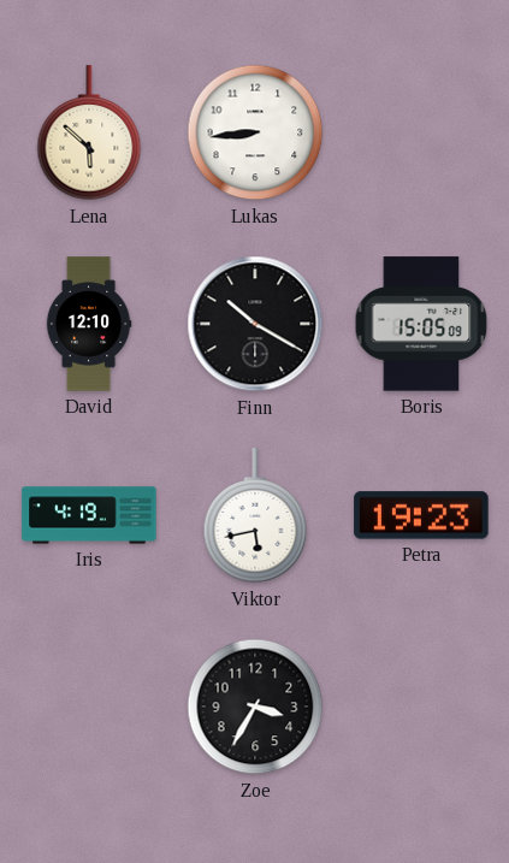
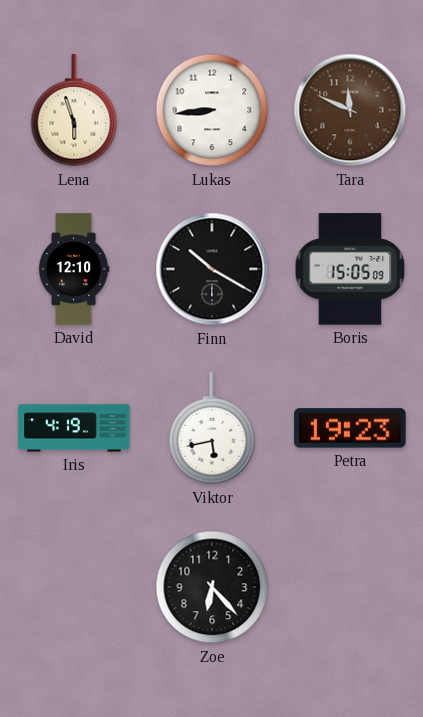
Lena: 5:52 -> 5:57 (74, 111)
Tara: none -> 11:49 (350, 110)
Zoe: 3:35 -> 6:23 (212, 587)
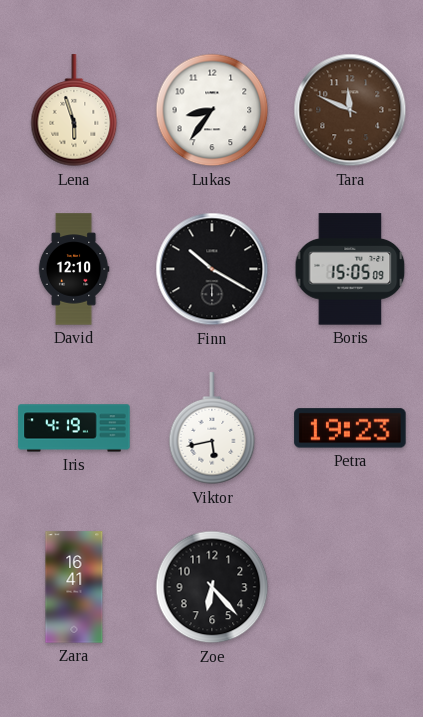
Lukas: 8:44 -> 8:36 (212, 110)
Zara: none -> 16:41 (74, 587)
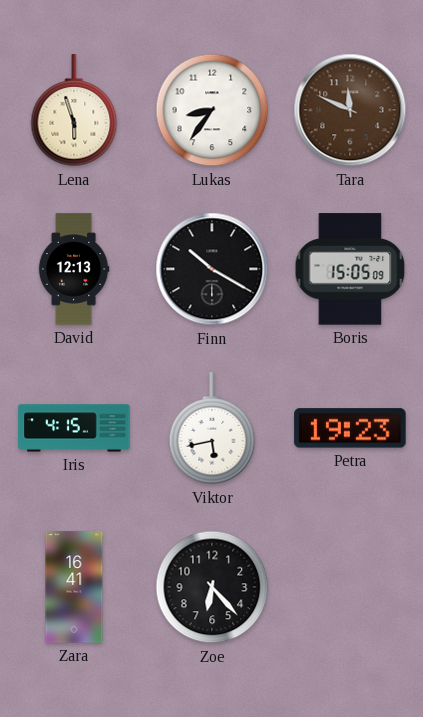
David: 12:10 -> 12:13 (74, 269)
Iris: 4:19 -> 4:15 (74, 428)
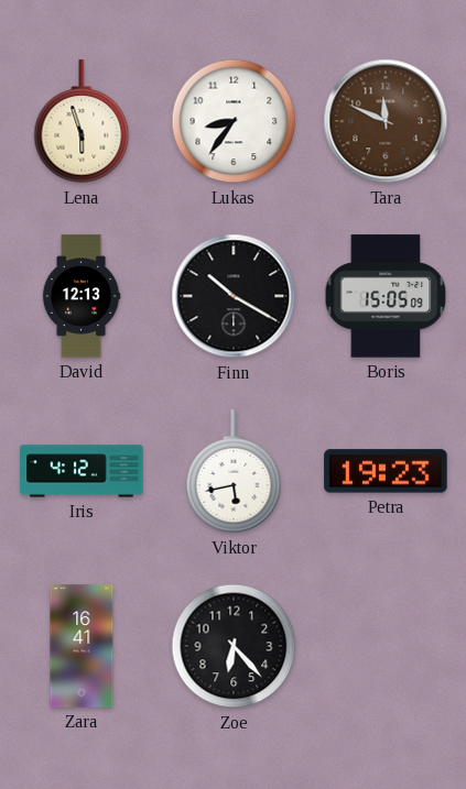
Iris: 4:15 -> 4:12 (82, 471)
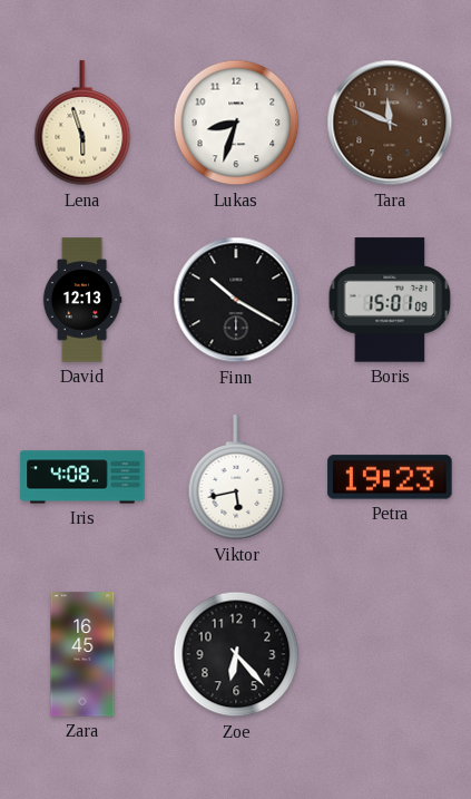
Lukas: 8:36 -> 8:33 (236, 123)
Boris: 15:05 -> 15:01 (390, 300)
Iris: 4:12 -> 4:08 (82, 477)
Zara: 16:41 -> 16:45 (82, 654)
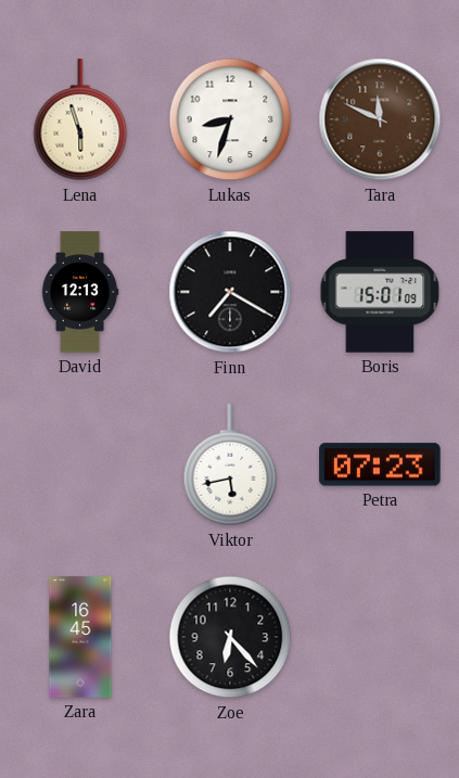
Finn: 10:20 -> 7:20 (230, 292)
Iris: 4:08 -> none (82, 477)
Petra: 19:23 -> 07:23 (380, 464)
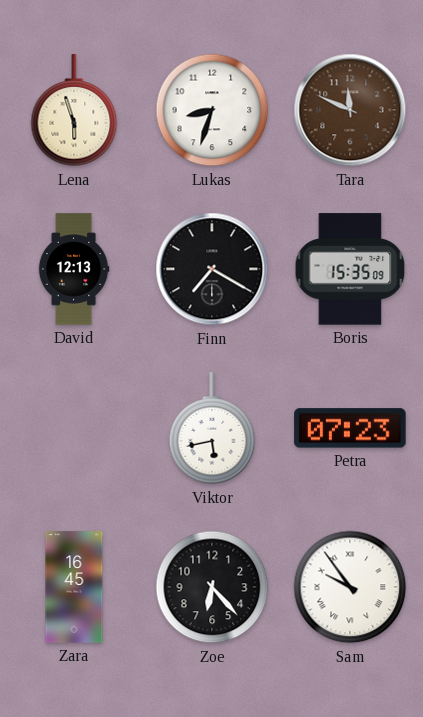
Boris: 15:01 -> 15:35 (350, 269)
Sam: none -> 9:54 (350, 587)
